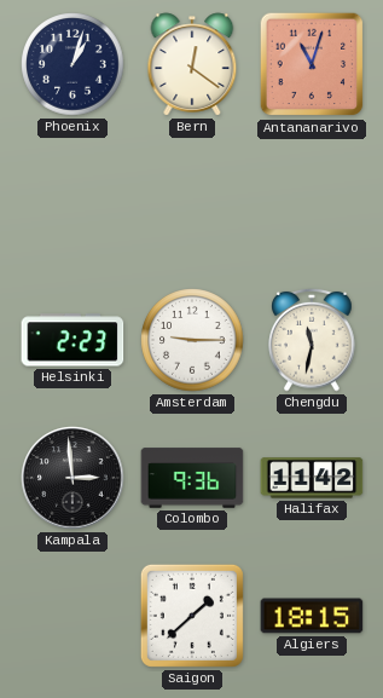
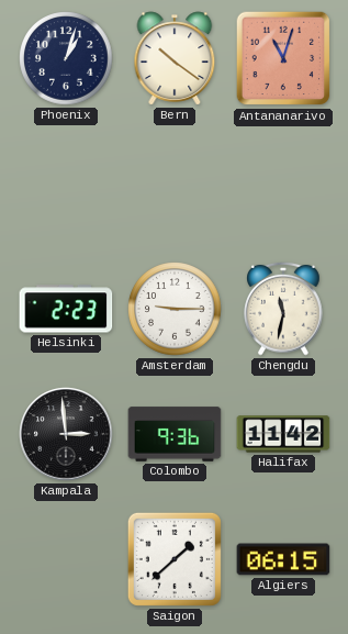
Bern: 12:21 -> 10:21 (175, 58)
Algiers: 18:15 -> 06:15 (283, 559)
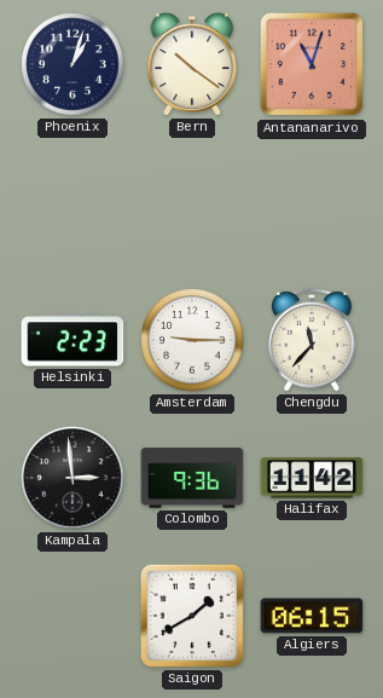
Chengdu: 11:32 -> 11:37 (312, 340)
Saigon: 1:38 -> 1:40 (192, 616)
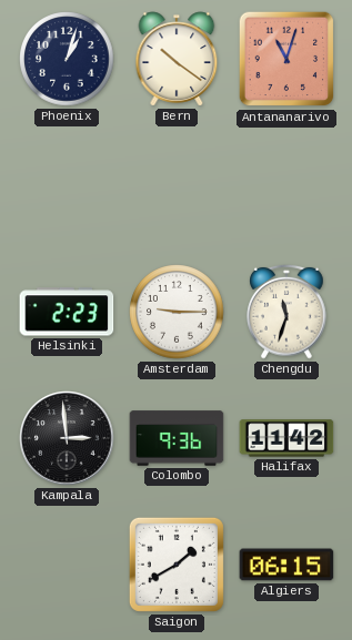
Chengdu: 11:37 -> 11:33 (286, 312)
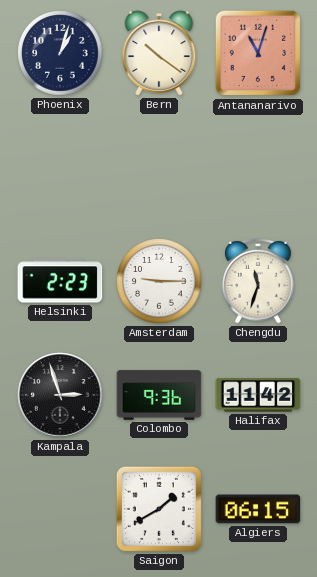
Kampala: 2:59 -> 2:57 (60, 395)
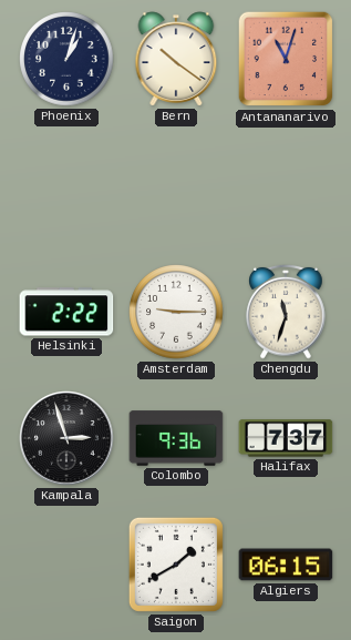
Helsinki: 2:23 -> 2:22 (66, 312)
Halifax: 11:42 -> 7:37 (286, 438)
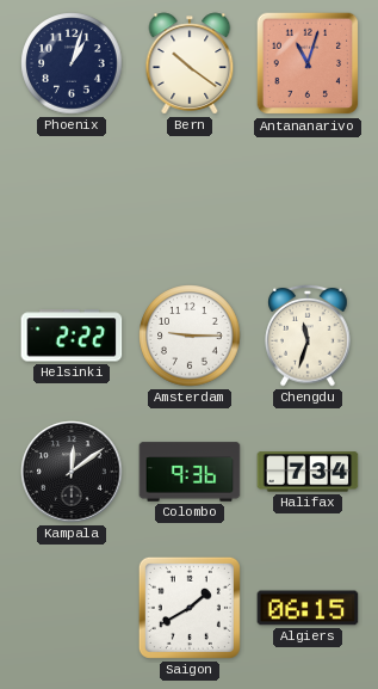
Kampala: 2:57 -> 12:09 (72, 472)
Halifax: 7:37 -> 7:34 (308, 472)
